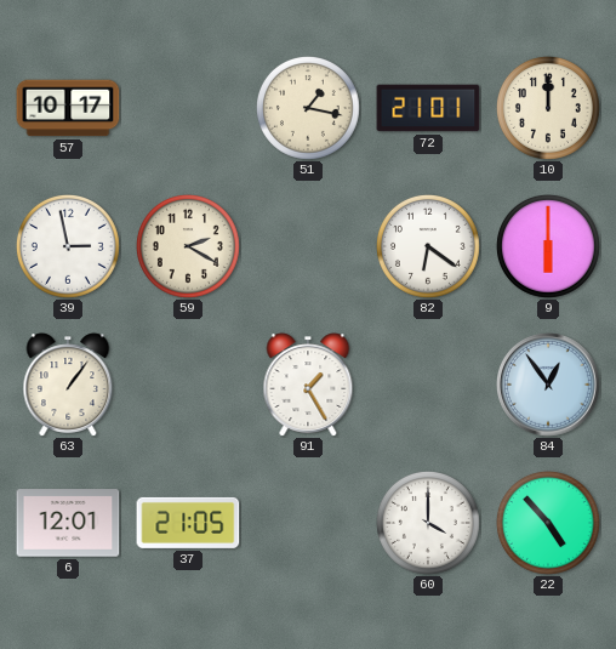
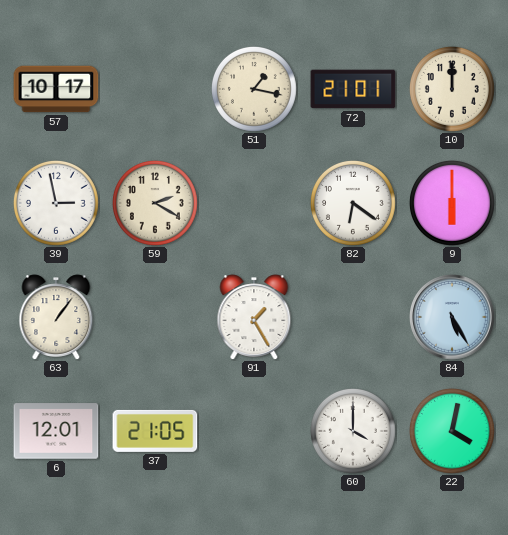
84: 12:54 -> 5:25 (453, 318)
22: 4:53 -> 4:02 (452, 431)
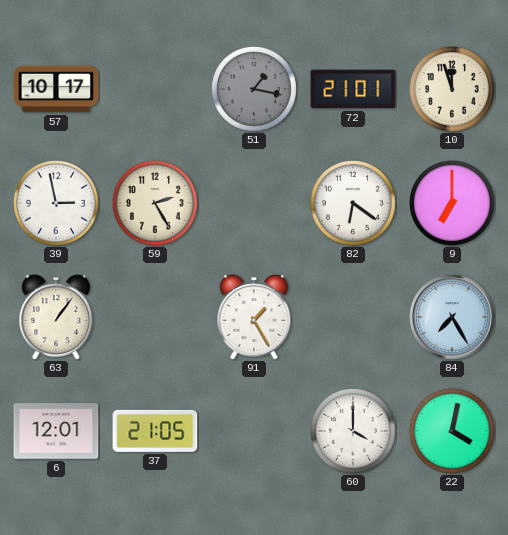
51 dial: cream -> grey (254, 89)
10: 12:00 -> 11:57 (452, 89)
59: 2:20 -> 2:25 (155, 203)
9: 6:00 -> 7:00 (452, 203)
84: 5:25 -> 7:25 (453, 318)
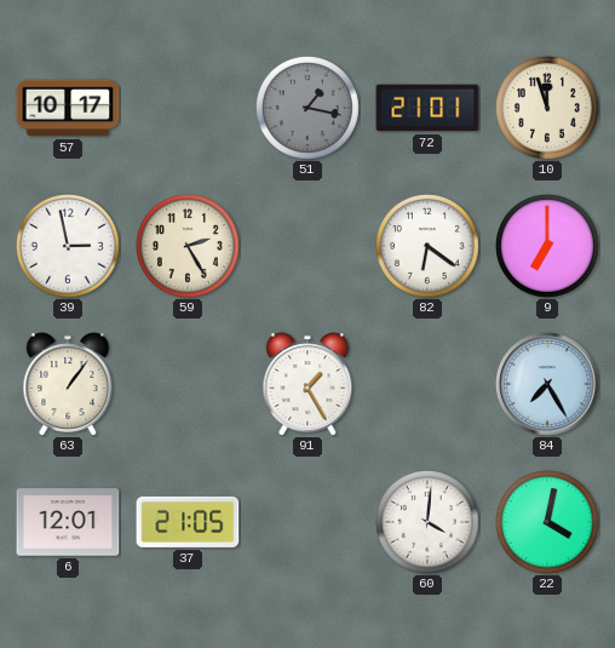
60: 4:00 -> 4:01 (427, 522)
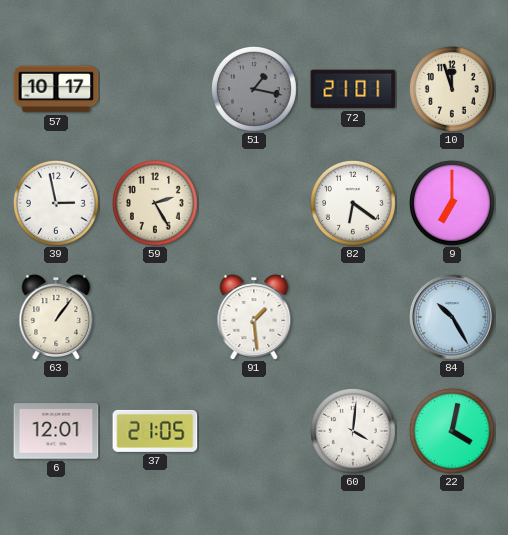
91: 1:25 -> 1:29 (254, 317)
84: 7:25 -> 10:25 (453, 318)
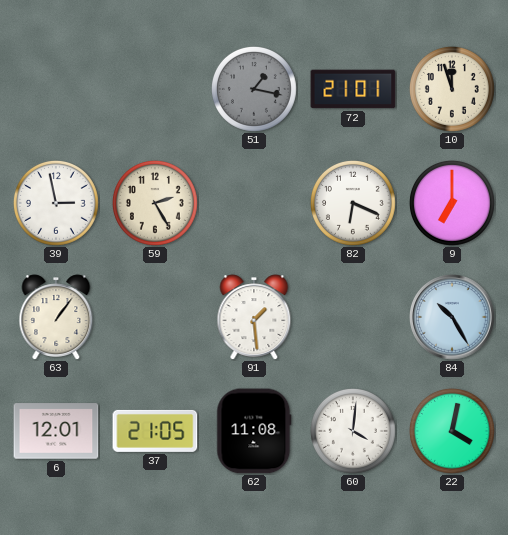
57: 10:17 -> none (56, 89)
82: 6:21 -> 6:19 (353, 203)
62: none -> 11:08 (254, 431)
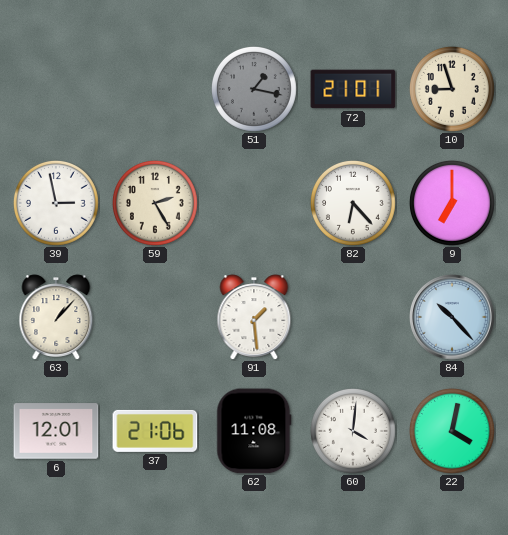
10: 11:57 -> 8:57 (452, 89)
82: 6:19 -> 6:23 (353, 203)
63: 1:06 -> 1:07 (56, 317)
84: 10:25 -> 10:23 (453, 318)
37: 21:05 -> 21:06 (155, 431)
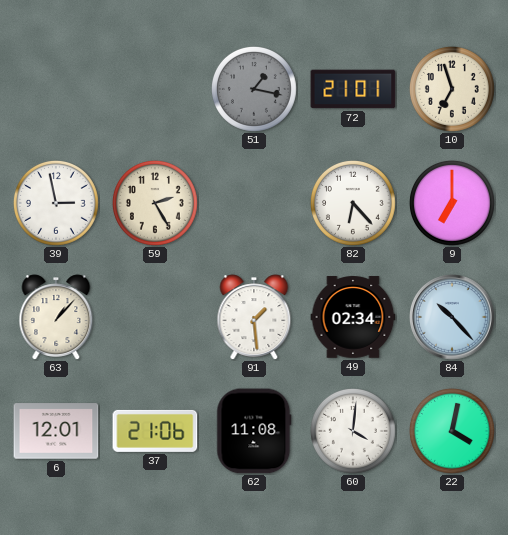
10: 8:57 -> 6:57 (452, 89)
49: none -> 02:34 (353, 317)
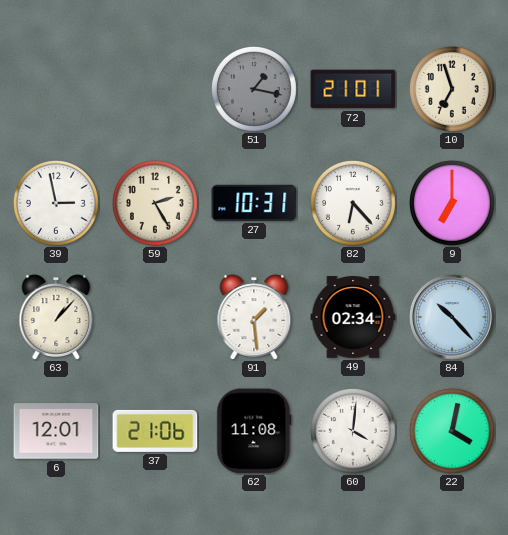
27: none -> 10:31 (254, 203)
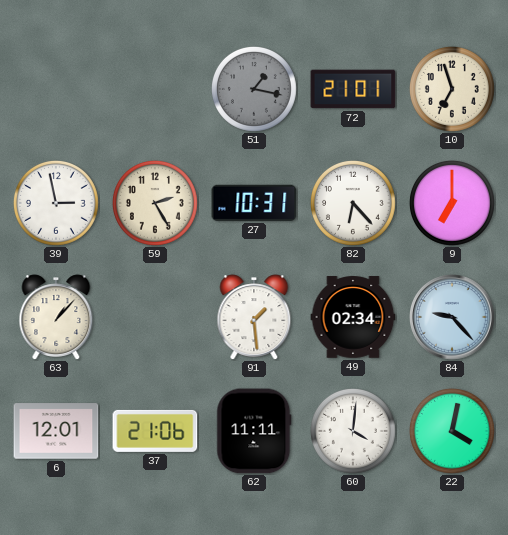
84: 10:23 -> 9:23 (453, 318)
62: 11:08 -> 11:11 (254, 431)
